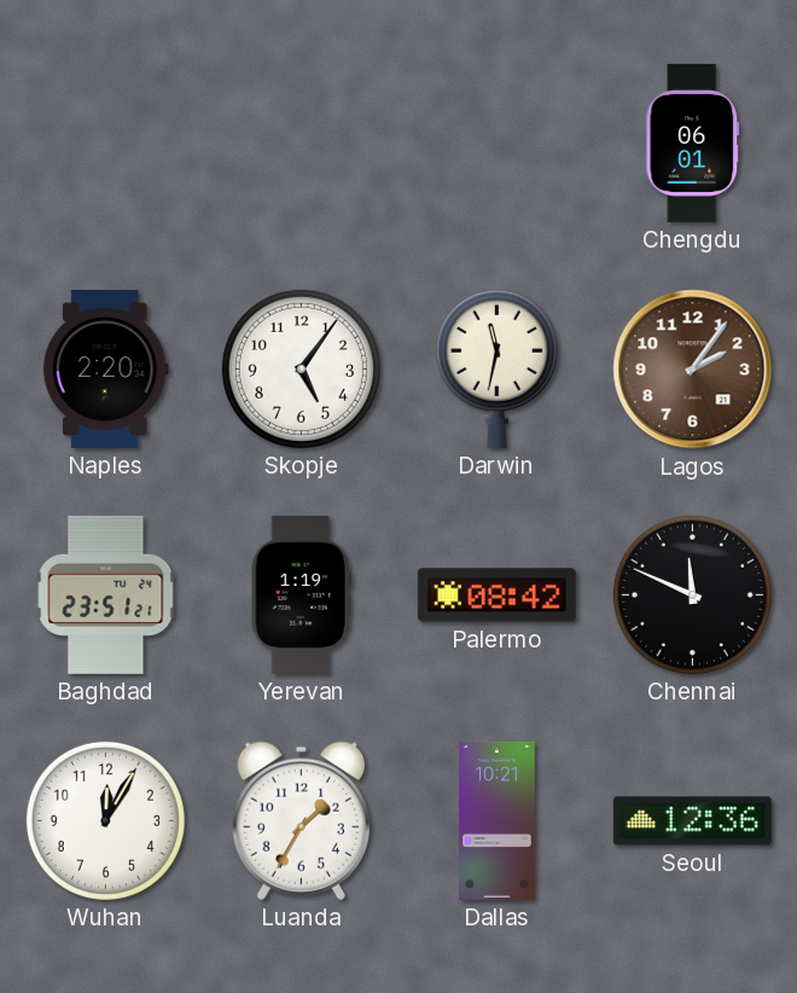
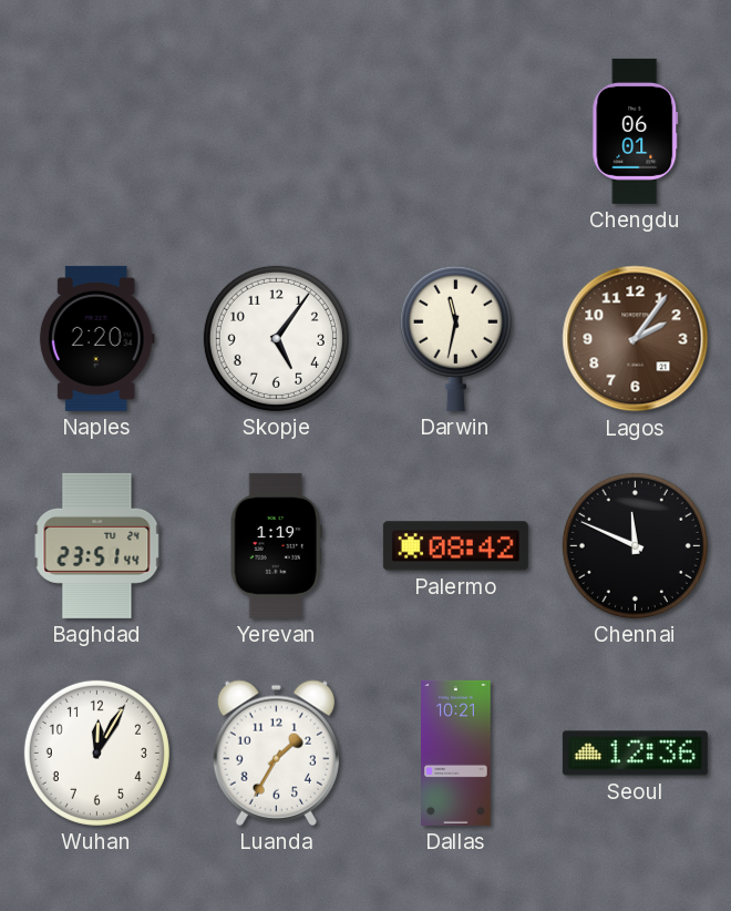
Baghdad: 23:51:21 -> 23:51:44 (97, 545)
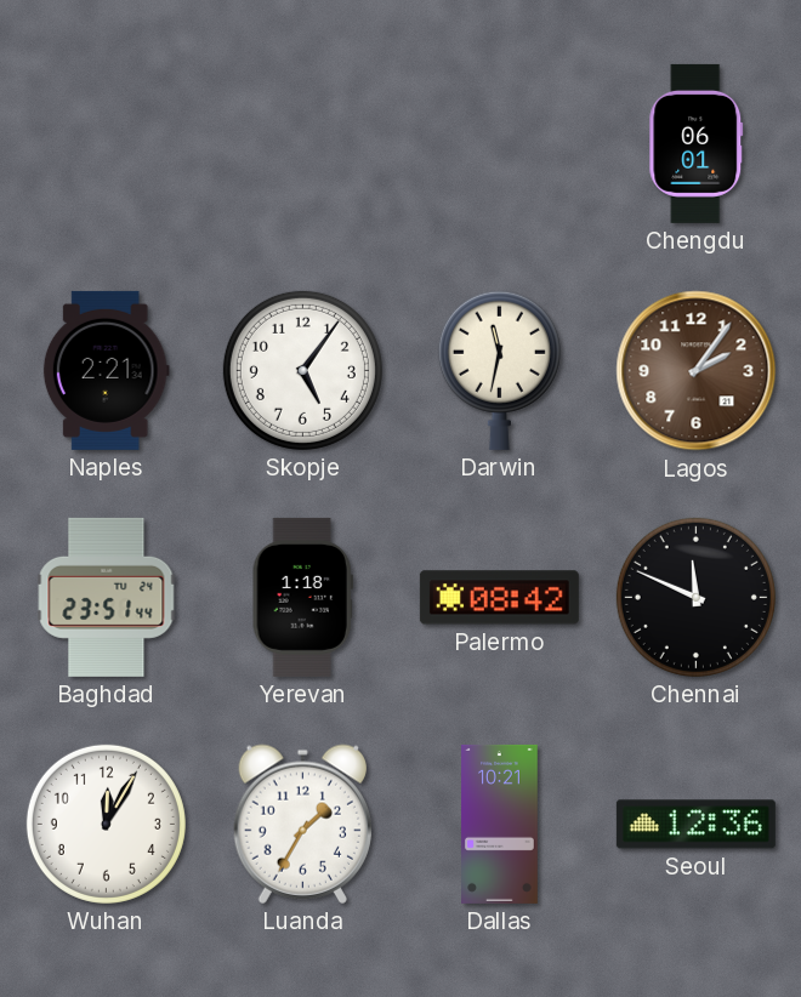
Naples: 2:20 -> 2:21 (106, 370)
Yerevan: 1:19 -> 1:18 (302, 597)
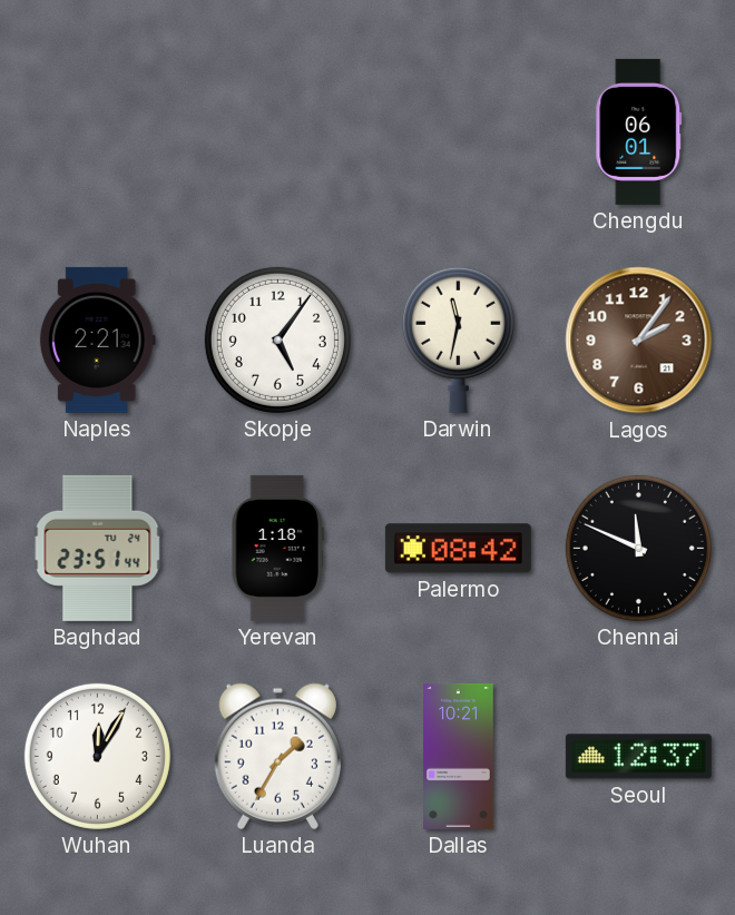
Seoul: 12:36 -> 12:37 (638, 757)
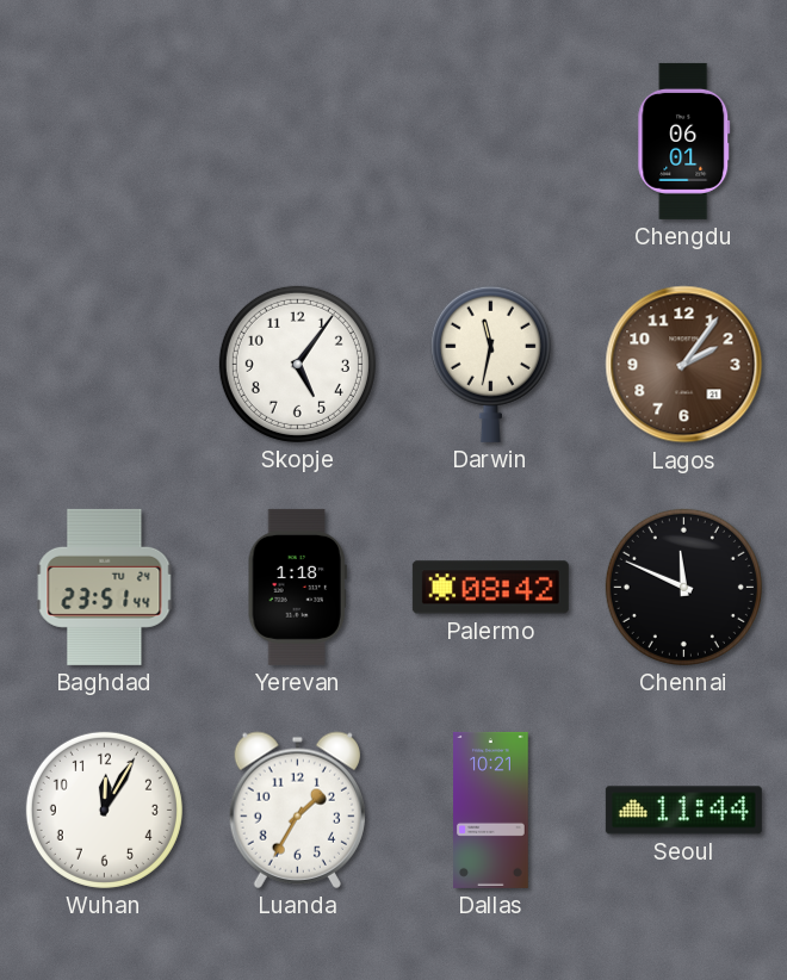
Naples: 2:21 -> none (97, 340)
Seoul: 12:37 -> 11:44 (683, 811)
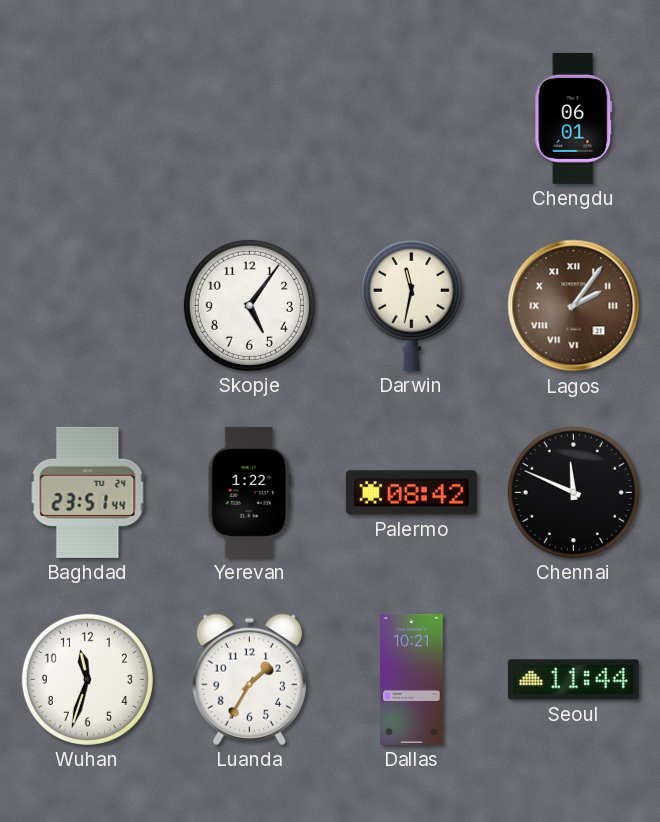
Lagos numerals: Arabic -> Roman (574, 306)
Yerevan: 1:18 -> 1:22 (249, 492)
Wuhan: 12:05 -> 11:33 (87, 679)
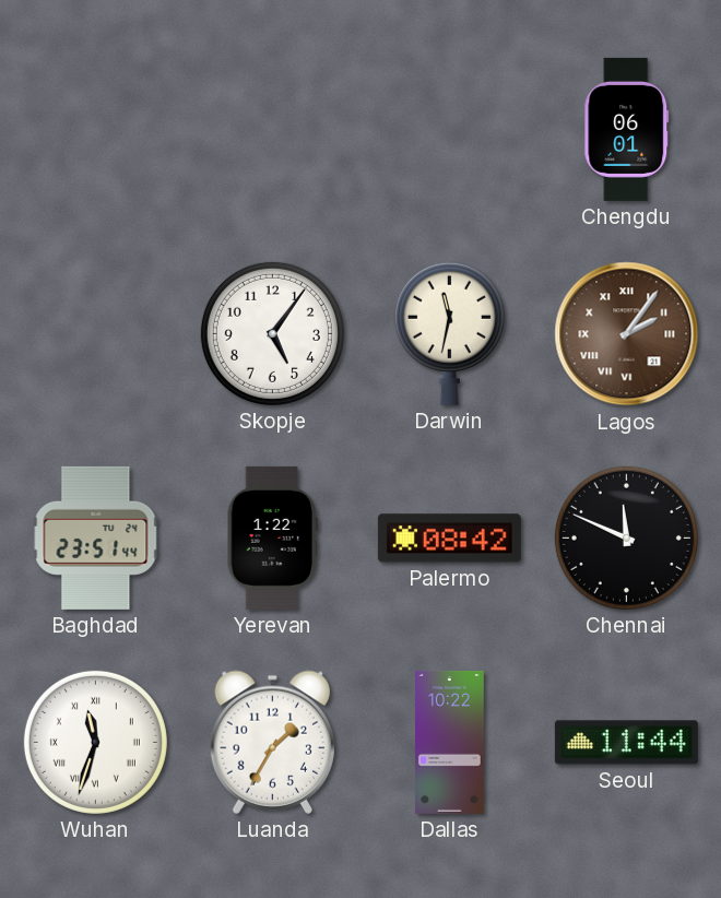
Wuhan numerals: Arabic -> Roman (95, 742)
Dallas: 10:21 -> 10:22 (450, 742)
